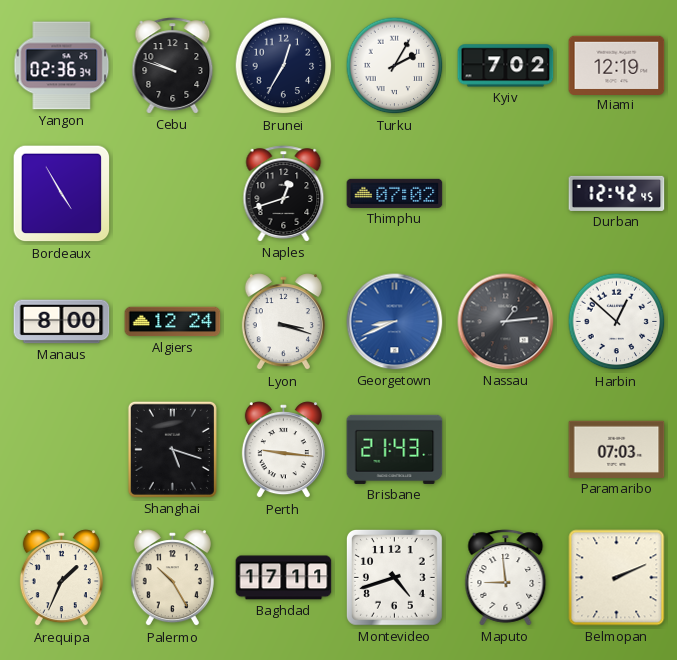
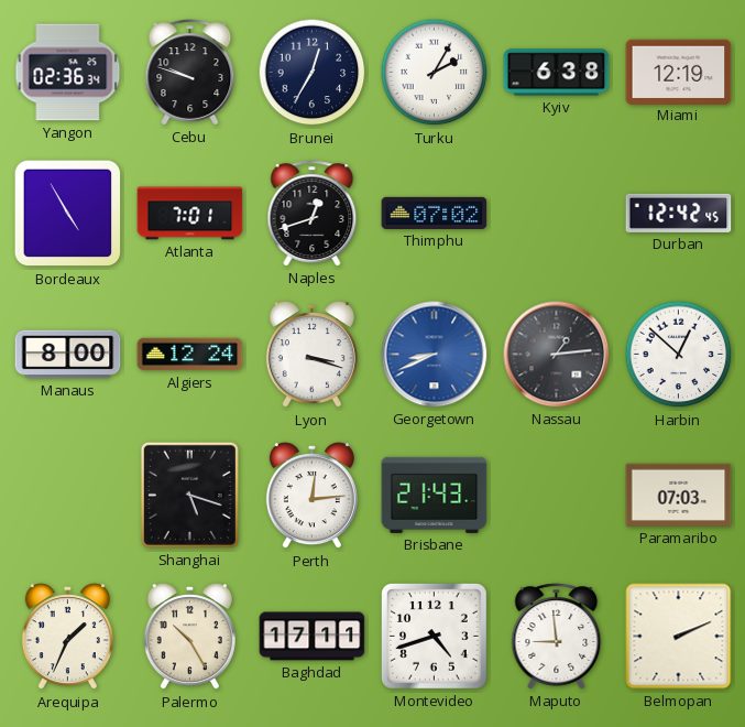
Kyiv: 7:02 -> 6:38 (557, 73)
Atlanta: none -> 7:01 (190, 214)
Perth: 9:16 -> 12:14 (311, 496)
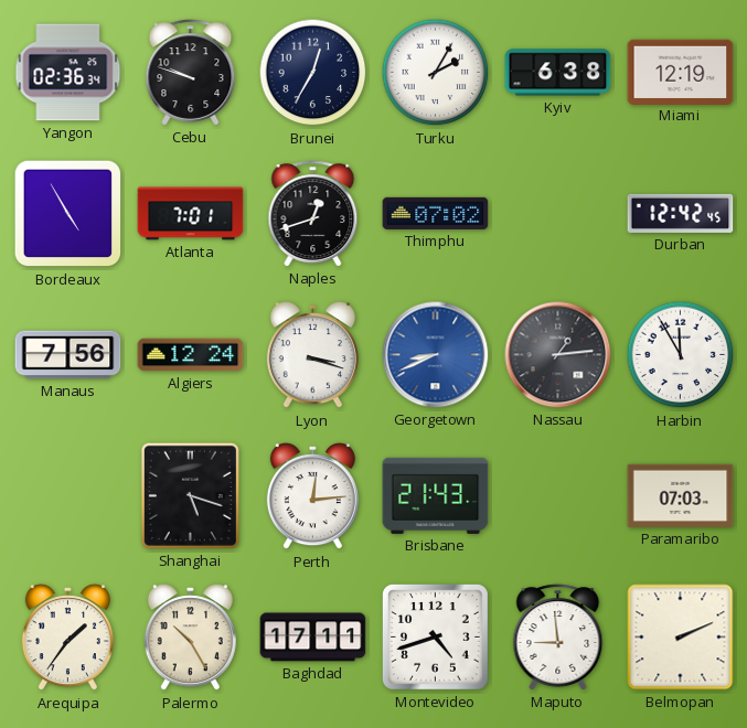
Manaus: 8:00 -> 7:56 (68, 355)
Harbin: 12:52 -> 11:55 (681, 355)
Arequipa: 1:34 -> 1:36 (67, 638)
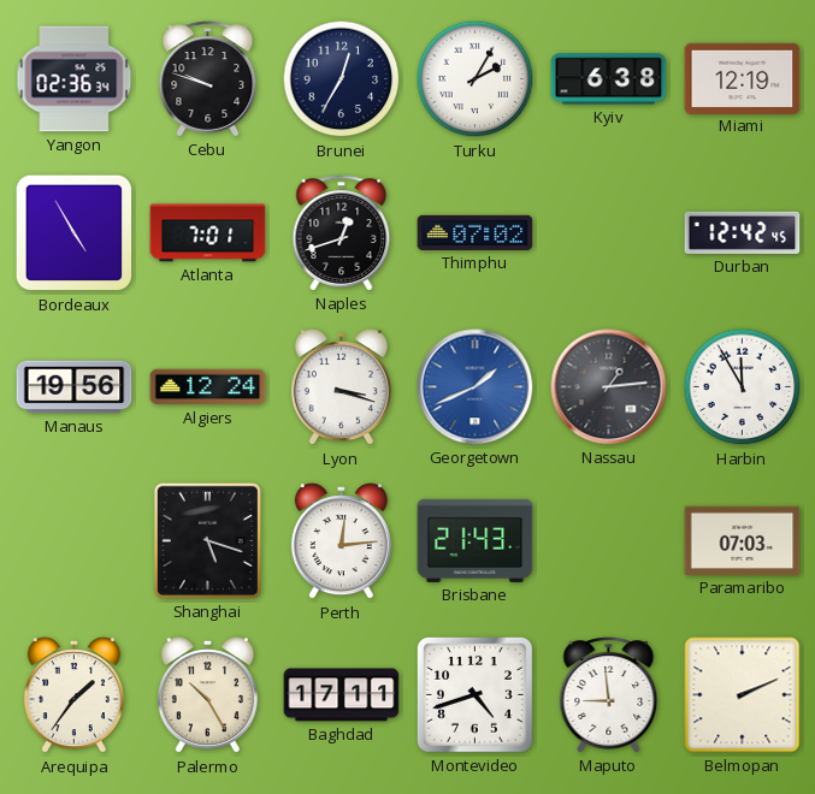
Manaus: 7:56 -> 19:56 (75, 387)
Georgetown: 8:41 -> 1:41 (476, 387)
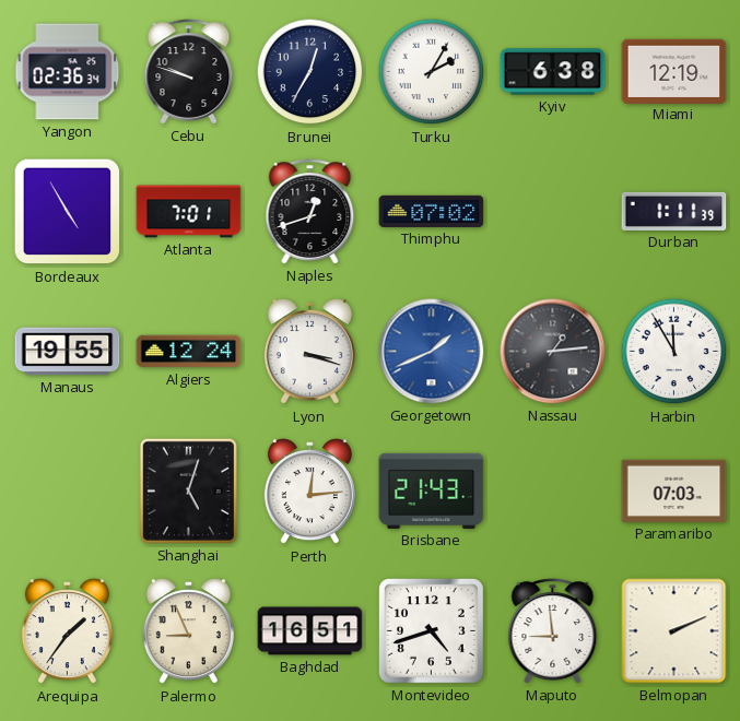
Durban: 12:42 -> 1:11 (674, 211)
Manaus: 19:56 -> 19:55 (68, 352)
Shanghai: 5:18 -> 5:03 (188, 490)
Palermo: 10:25 -> 8:56 (188, 631)
Baghdad: 17:11 -> 16:51 (310, 631)
